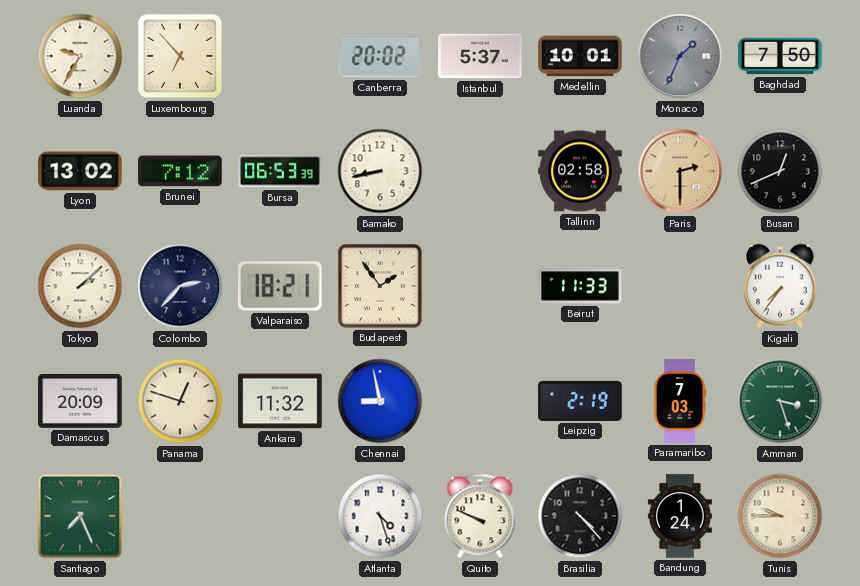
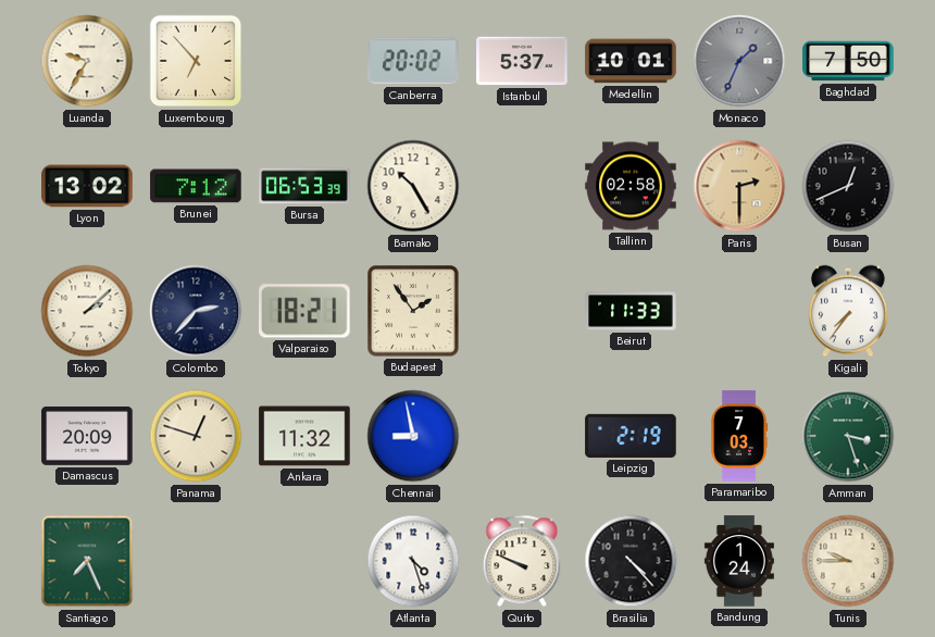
Bamako: 8:43 -> 10:25 (413, 186)
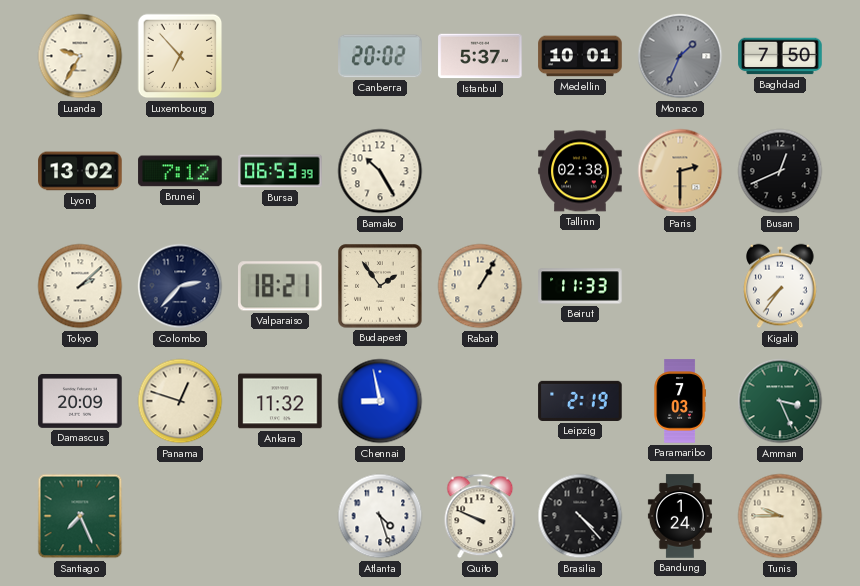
Tallinn: 02:58 -> 02:38 (580, 171)
Rabat: none -> 1:05 (480, 286)
Amman: 3:27 -> 3:26 (780, 401)
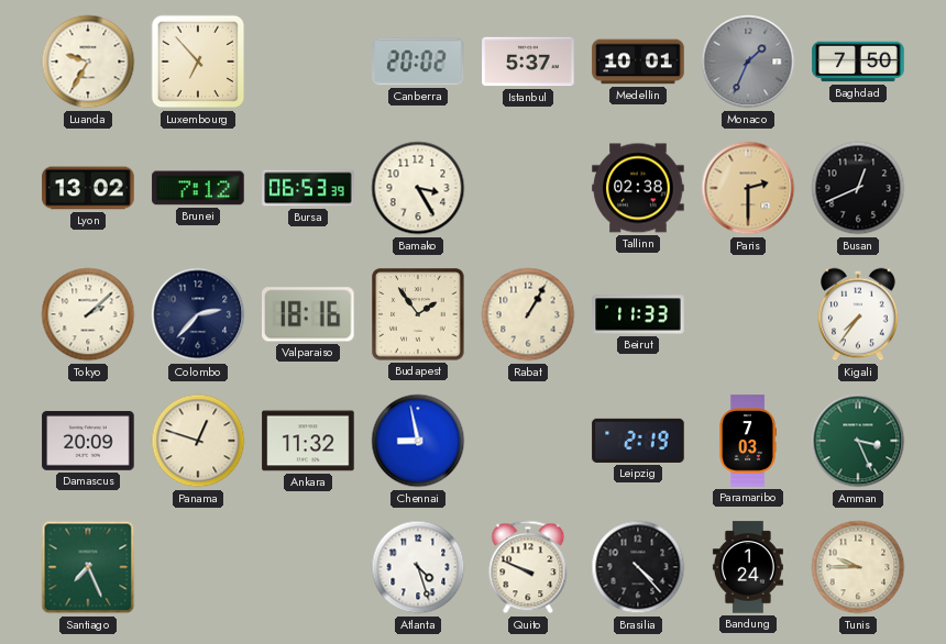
Bamako: 10:25 -> 3:25 (418, 188)
Valparaiso: 18:21 -> 18:16 (309, 314)
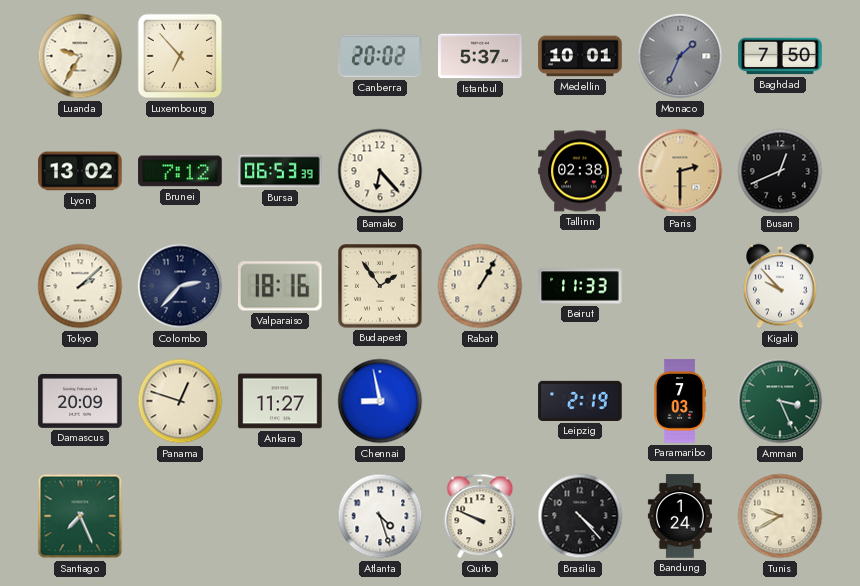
Bamako: 3:25 -> 6:23 (380, 171)
Kigali: 7:36 -> 9:53 (780, 286)
Ankara: 11:32 -> 11:27 (280, 401)
Tunis: 9:45 -> 9:40 (780, 516)
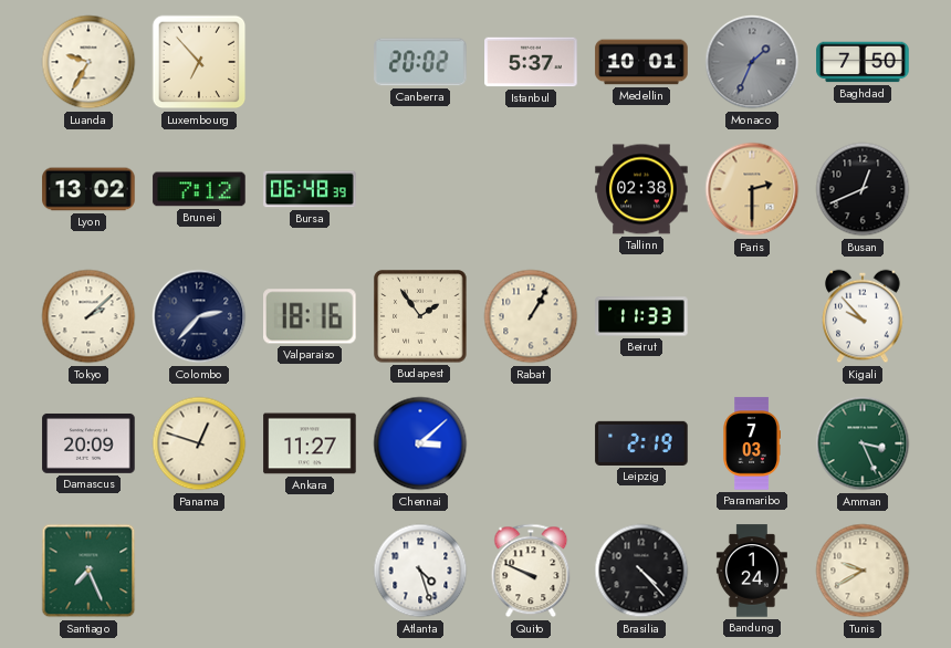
Bursa: 06:53 -> 06:48 (310, 189)
Bamako: 6:23 -> none (380, 171)
Chennai: 8:58 -> 3:08 (420, 443)
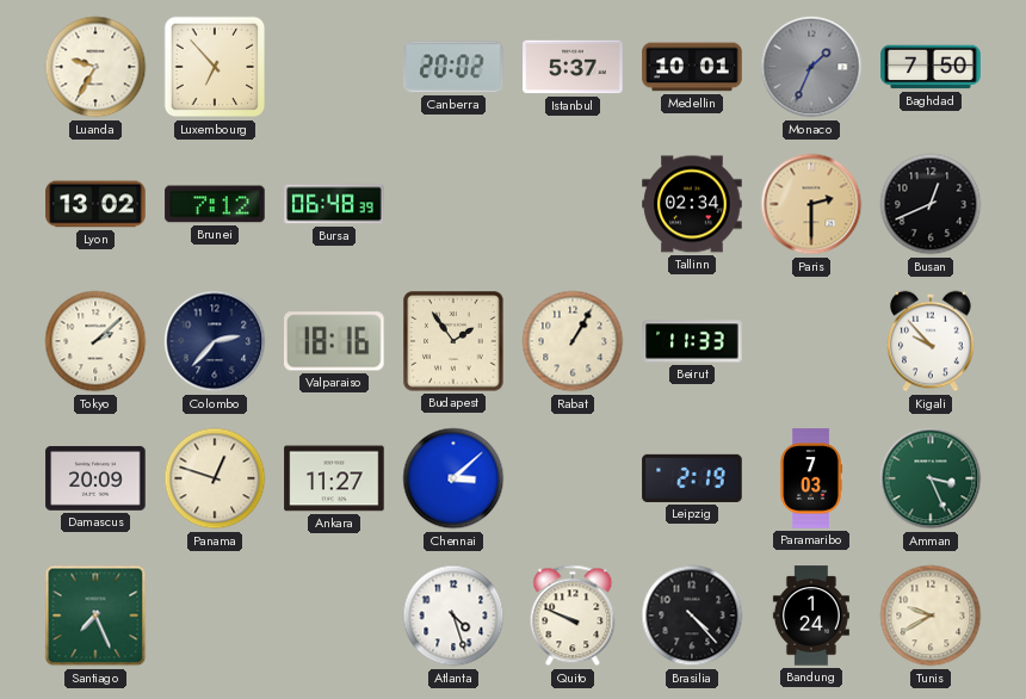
Tallinn: 02:38 -> 02:34 (692, 204)
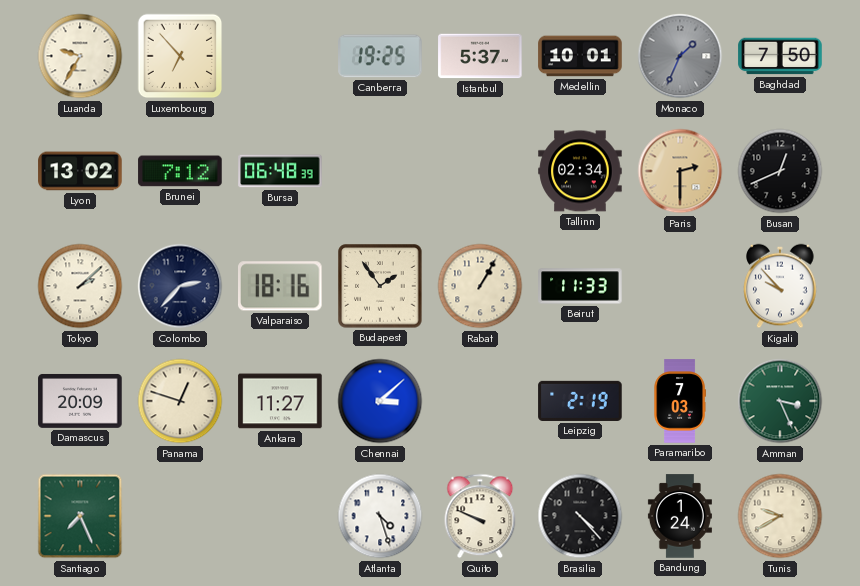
Canberra: 20:02 -> 19:25 (380, 56)
